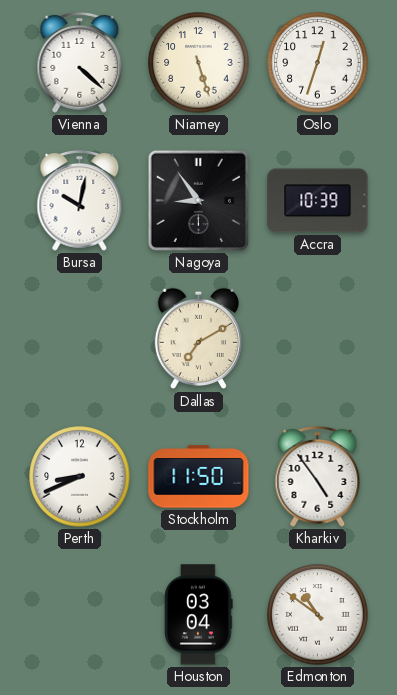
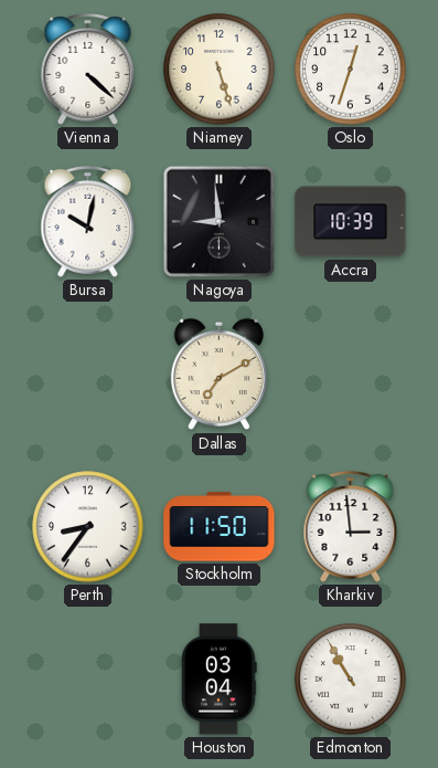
Nagoya: 8:54 -> 8:59 (218, 221)
Perth: 8:41 -> 8:36 (88, 527)
Kharkiv: 4:54 -> 2:59 (351, 527)
Edmonton: 10:51 -> 10:55 (351, 680)
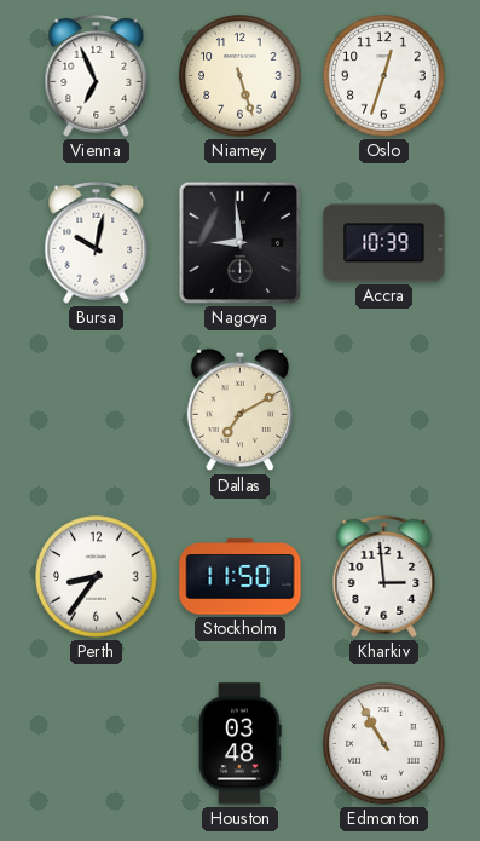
Vienna: 4:22 -> 6:56 (97, 76)
Houston: 03:04 -> 03:48 (241, 744)
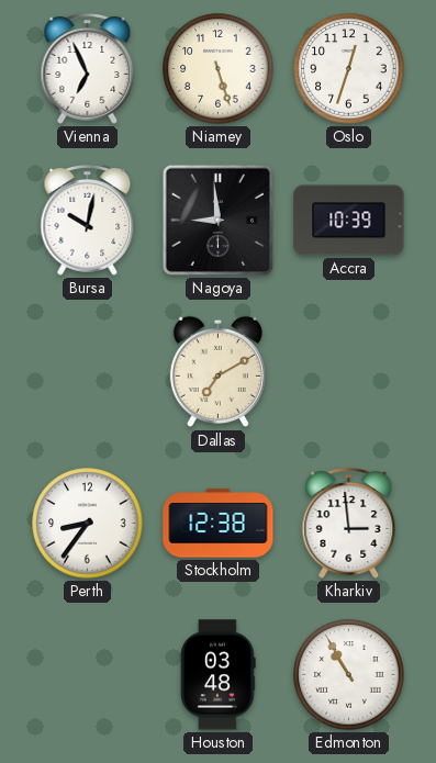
Stockholm: 11:50 -> 12:38 (219, 524)
